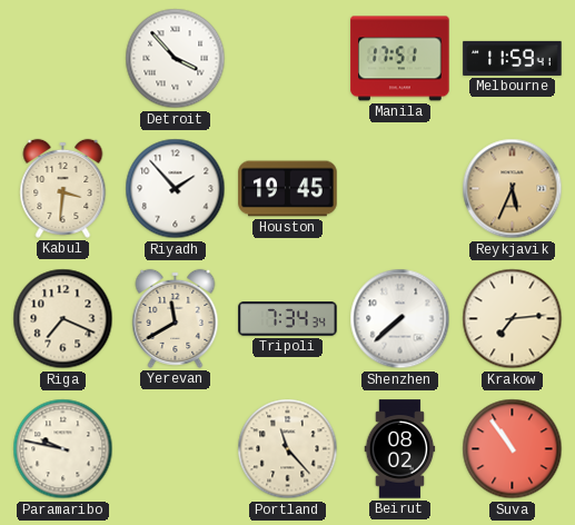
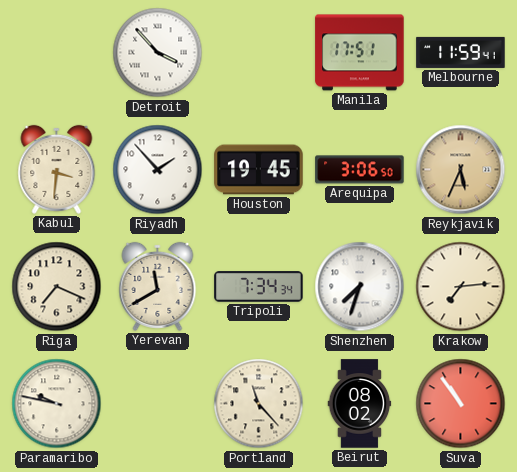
Arequipa: none -> 3:06 (360, 170)
Shenzhen: 7:38 -> 7:33 (360, 287)
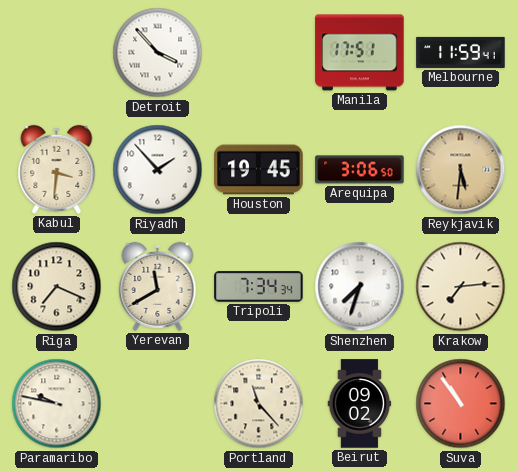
Reykjavik: 5:34 -> 5:31 (461, 170)
Beirut: 08:02 -> 09:02 (360, 404)
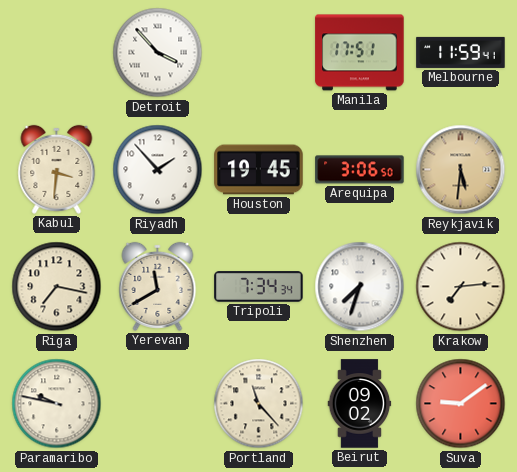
Riga: 7:19 -> 7:17 (57, 287)
Suva: 10:54 -> 9:09 (461, 404)
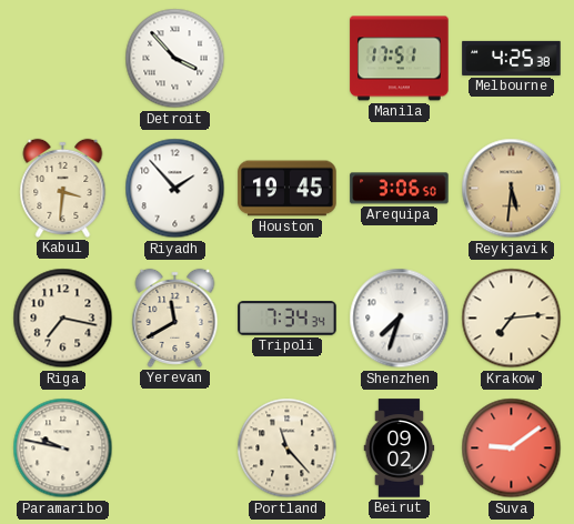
Melbourne: 11:59 -> 4:25 (512, 58)
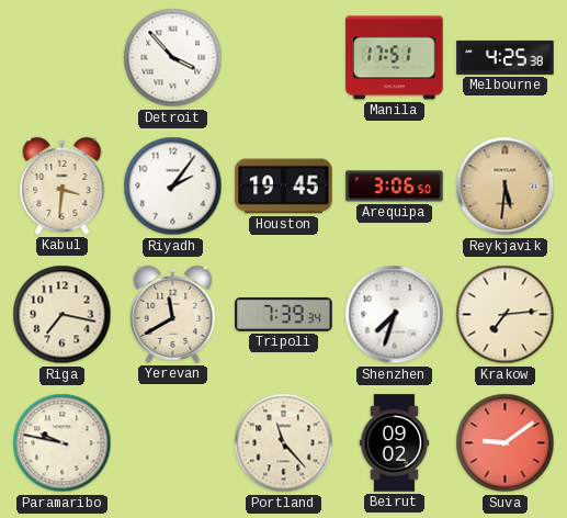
Riyadh: 1:53 -> 2:06 (173, 187)
Tripoli: 7:34 -> 7:39 (284, 315)
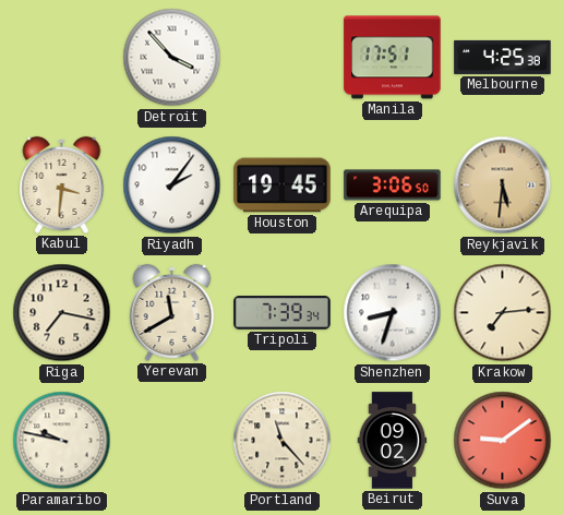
Shenzhen: 7:33 -> 8:33 (393, 313)
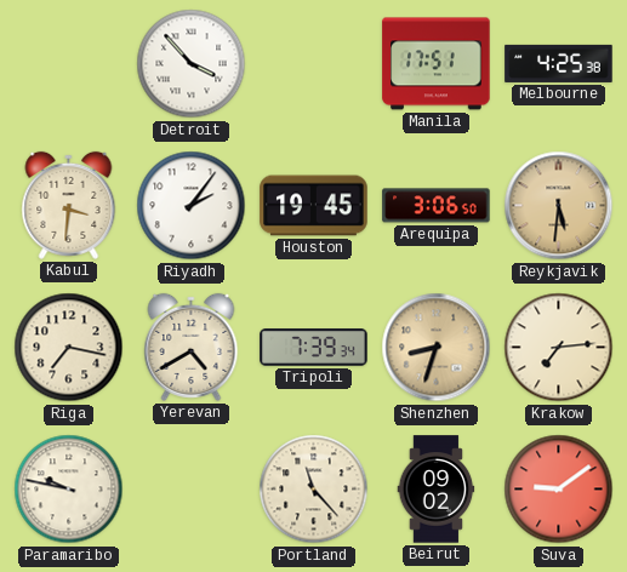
Yerevan: 11:40 -> 4:40 (192, 347)
Shenzhen dial: white -> champagne (437, 348)
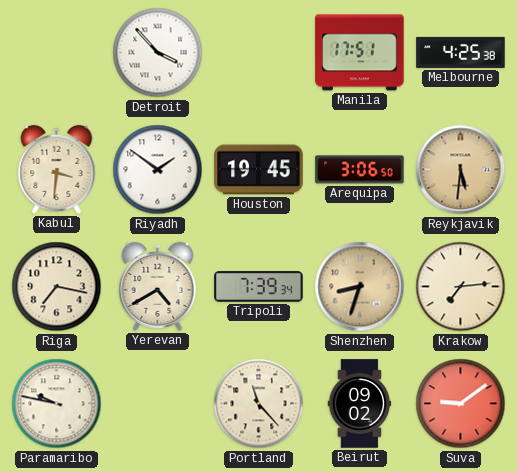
Riyadh: 2:06 -> 1:51 (158, 170)
